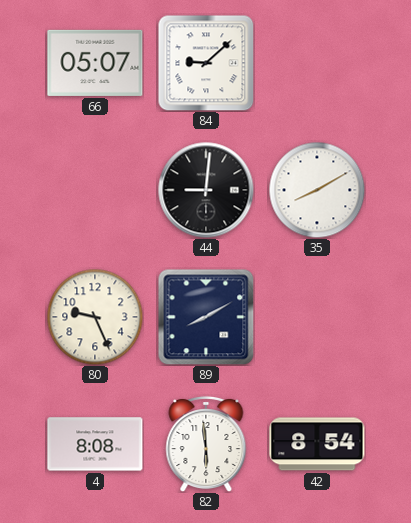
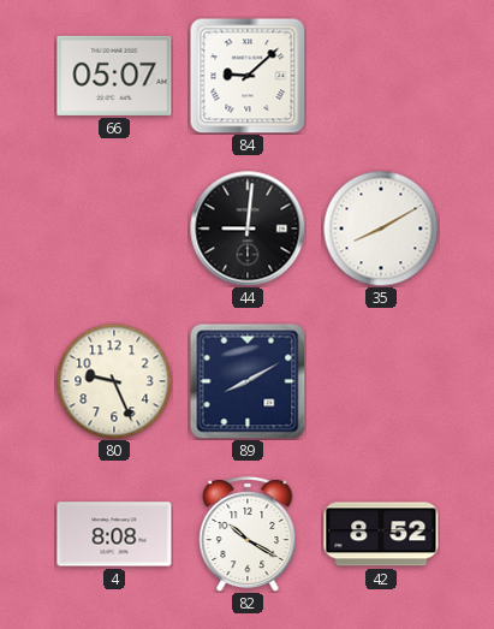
82: 5:59 -> 10:20 (248, 534)
42: 8:54 -> 8:52 (381, 534)
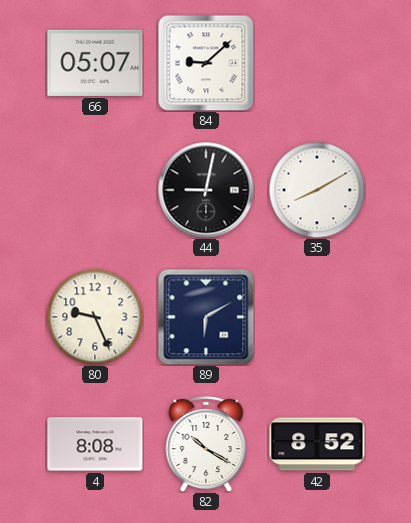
44: 9:01 -> 9:02 (206, 190)
89: 8:10 -> 6:10 (206, 317)
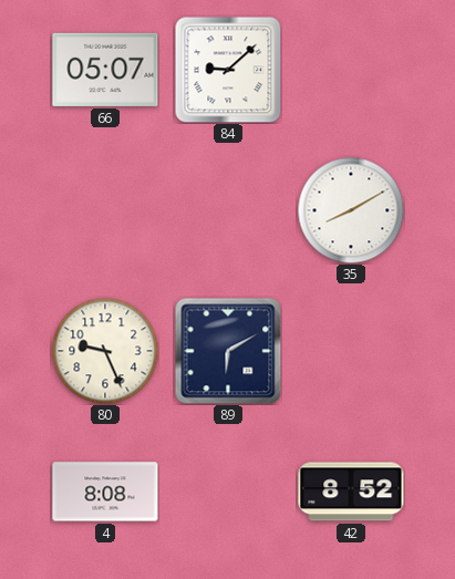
44: 9:02 -> none (206, 190)
82: 10:20 -> none (206, 444)
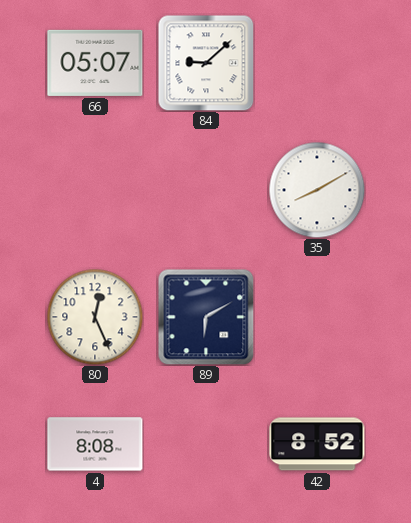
80: 9:26 -> 12:26 (95, 317)
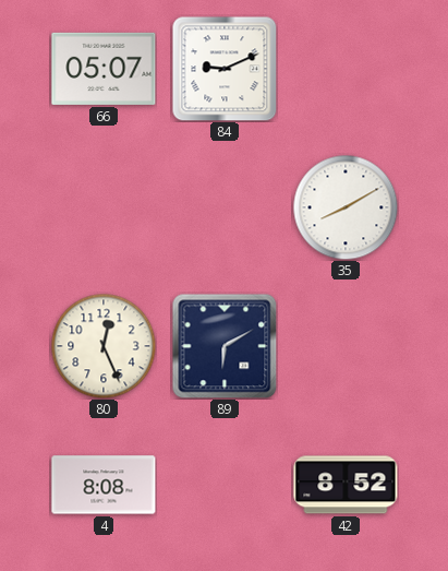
84: 9:08 -> 9:11 (225, 69)
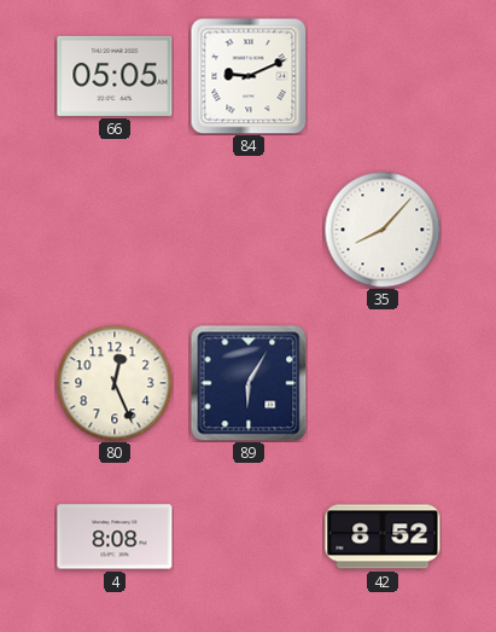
66: 05:07 -> 05:05 (115, 76)
35: 8:10 -> 8:07 (383, 230)
89: 6:10 -> 6:05 (249, 383)
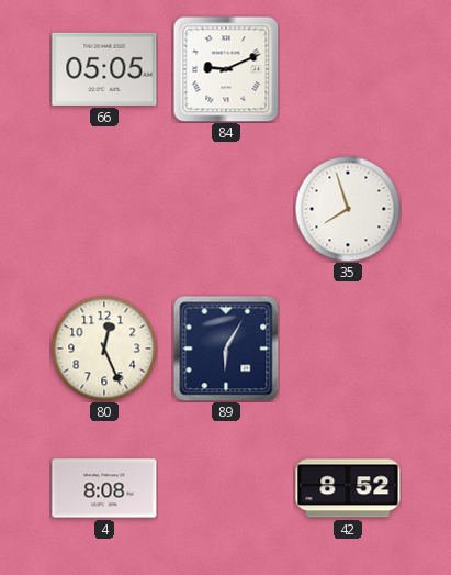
35: 8:07 -> 7:57 (348, 209)
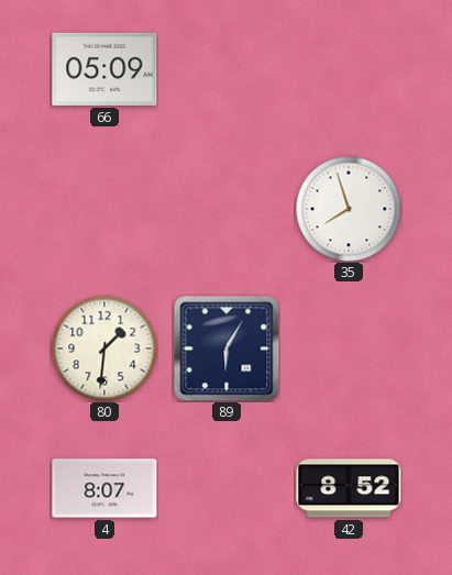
66: 05:05 -> 05:09 (104, 69)
84: 9:11 -> none (226, 69)
80: 12:26 -> 1:31 (104, 349)
4: 8:08 -> 8:07 (104, 488)
